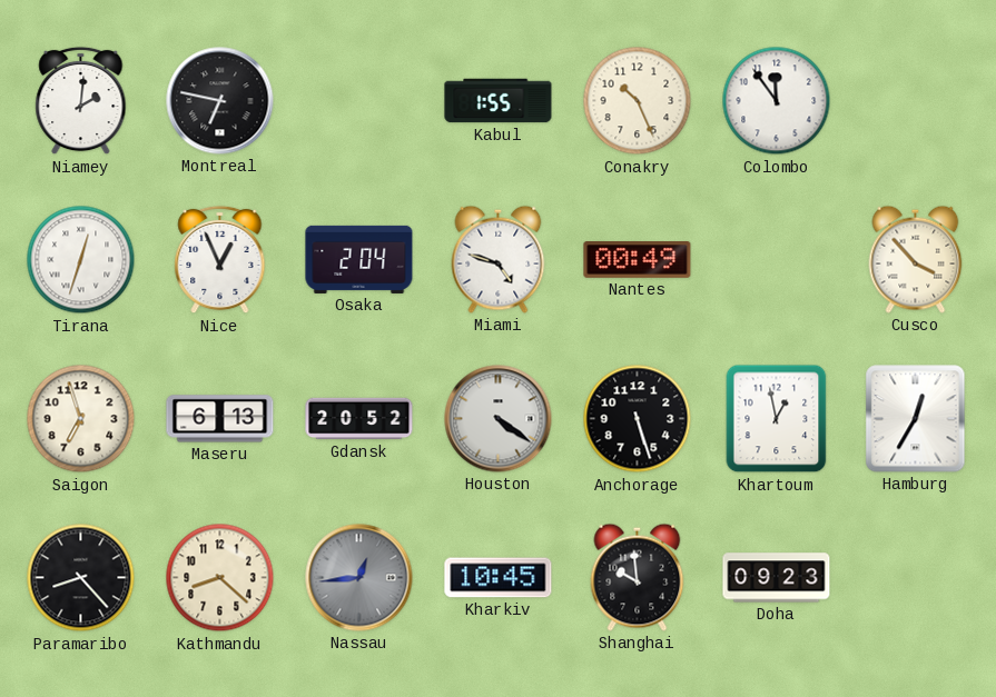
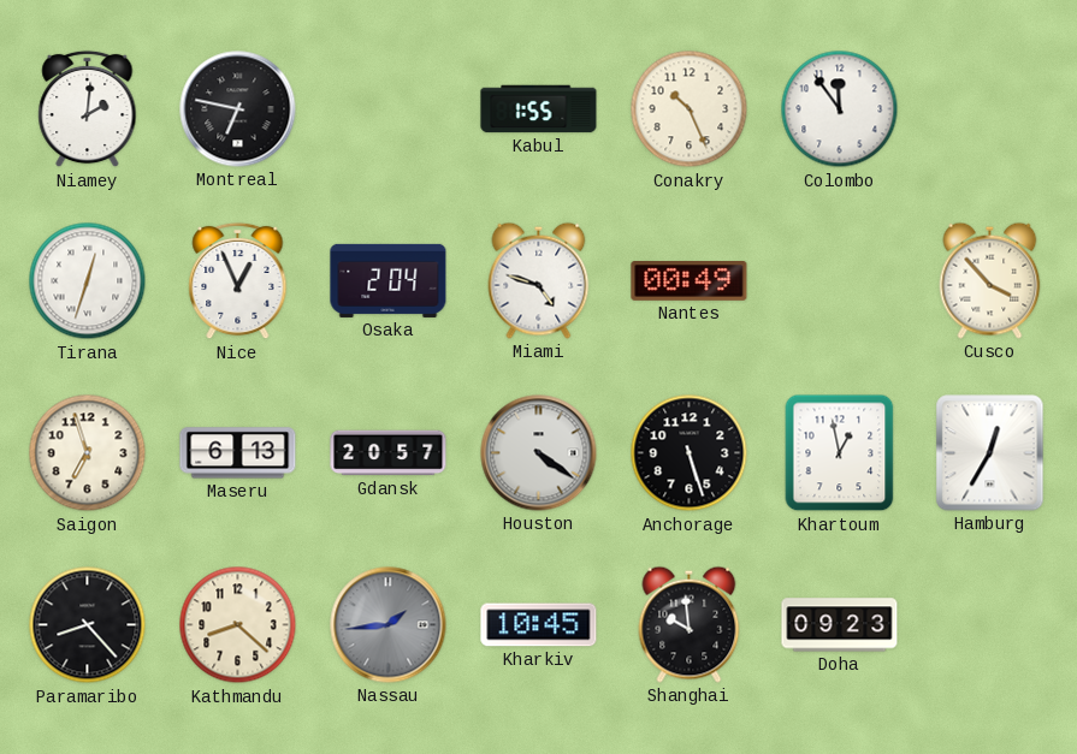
Gdansk: 20:52 -> 20:57 (389, 453)
Nassau: 12:44 -> 1:44 (389, 625)
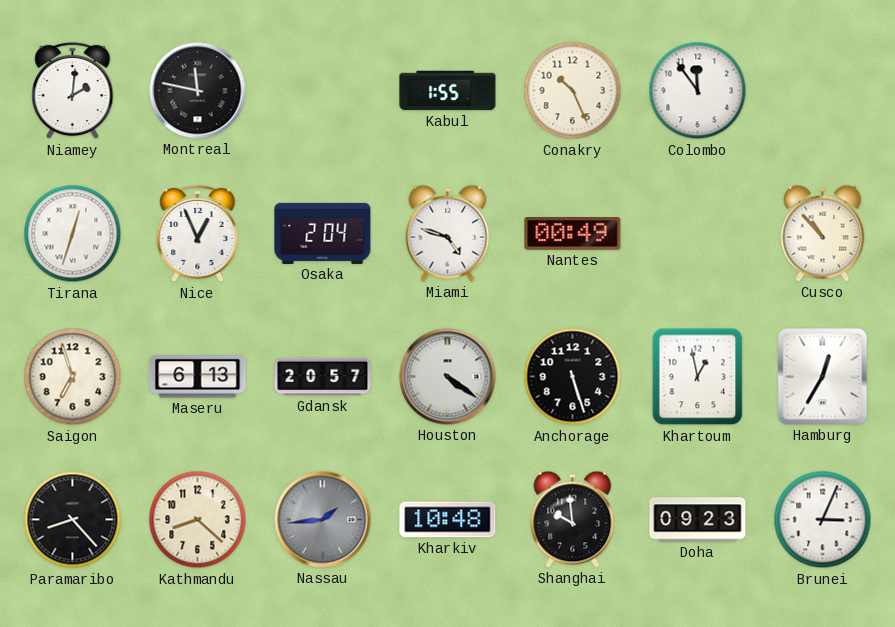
Montreal: 6:47 -> 11:47 (198, 91)
Cusco: 3:53 -> 10:53 (823, 233)
Kharkiv: 10:45 -> 10:48 (448, 520)
Brunei: none -> 3:04 (823, 520)
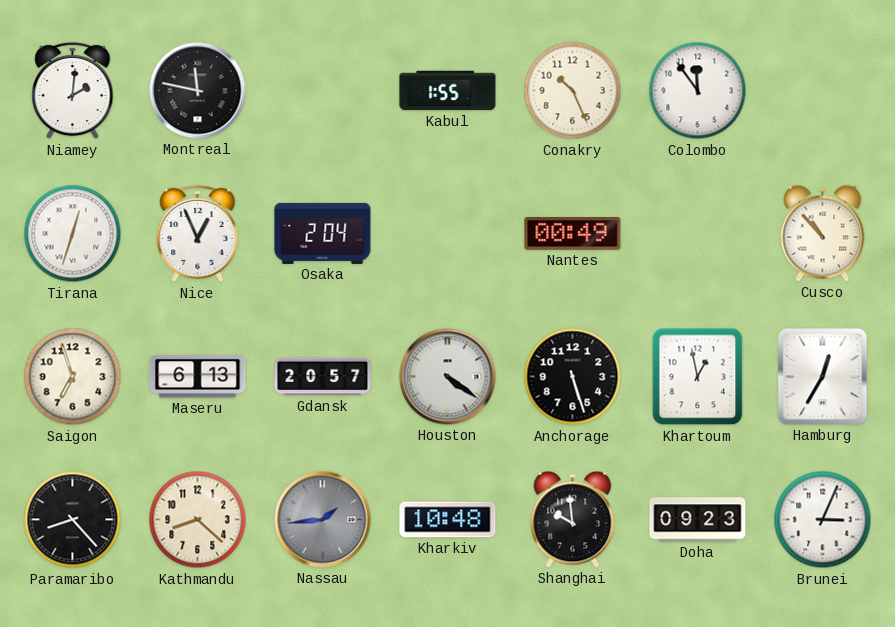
Miami: 4:48 -> none (448, 233)
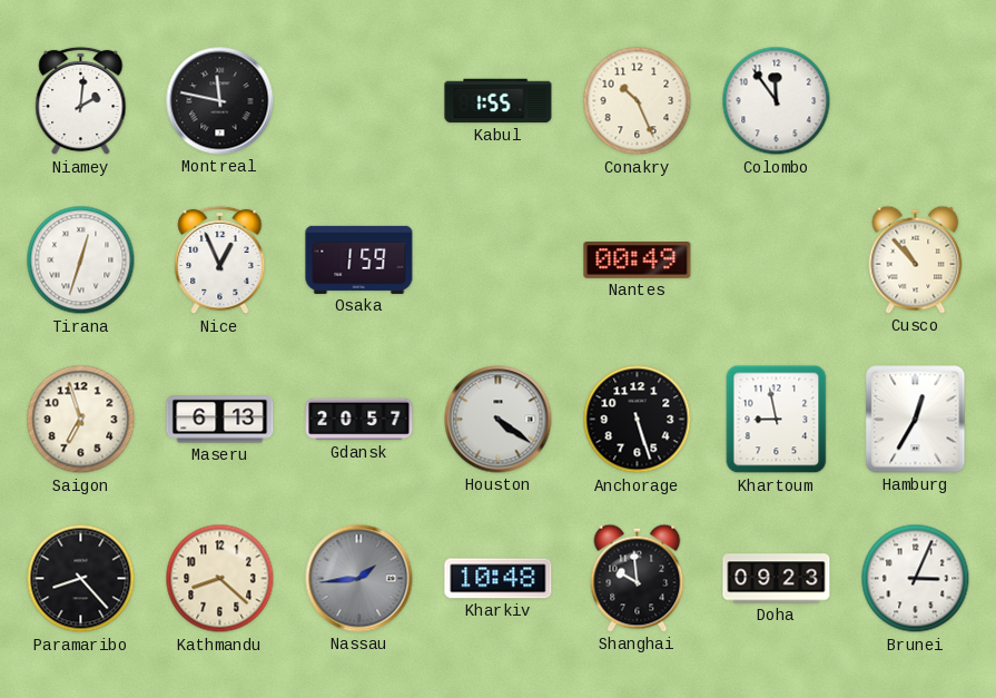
Osaka: 2:04 -> 1:59 (359, 259)
Khartoum: 12:58 -> 8:58 (777, 420)
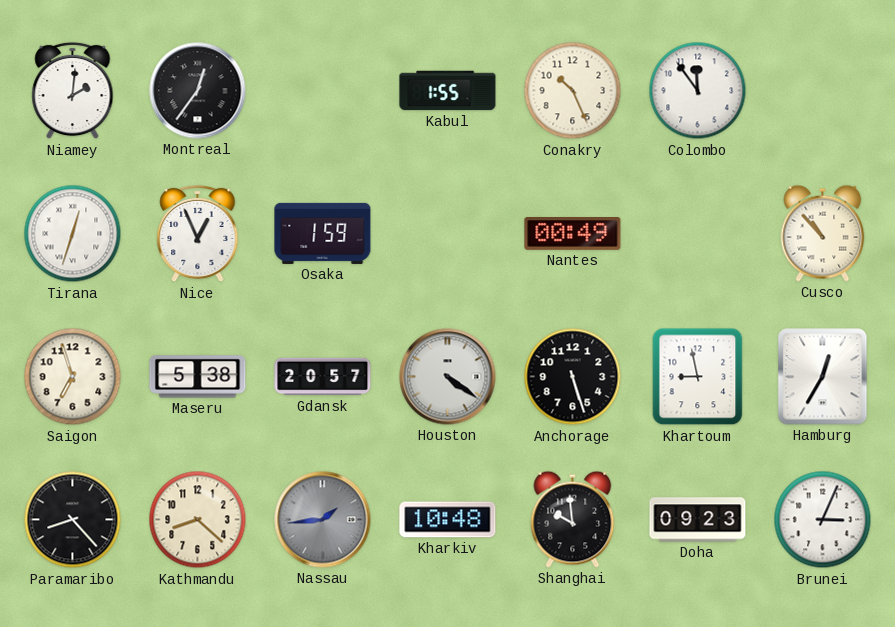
Montreal: 11:47 -> 12:36 (198, 91)
Maseru: 6:13 -> 5:38 (198, 377)
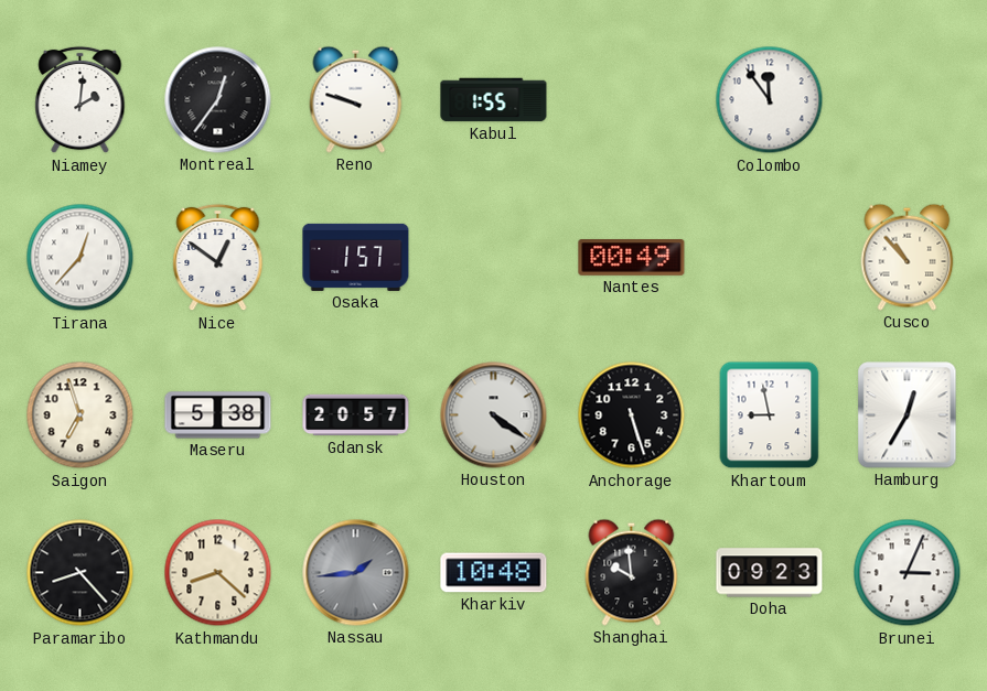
Reno: none -> 9:48 (356, 99)
Conakry: 10:26 -> none (573, 91)
Tirana: 12:33 -> 12:37 (81, 258)
Nice: 12:56 -> 12:51 (218, 258)
Osaka: 1:59 -> 1:57 (356, 257)
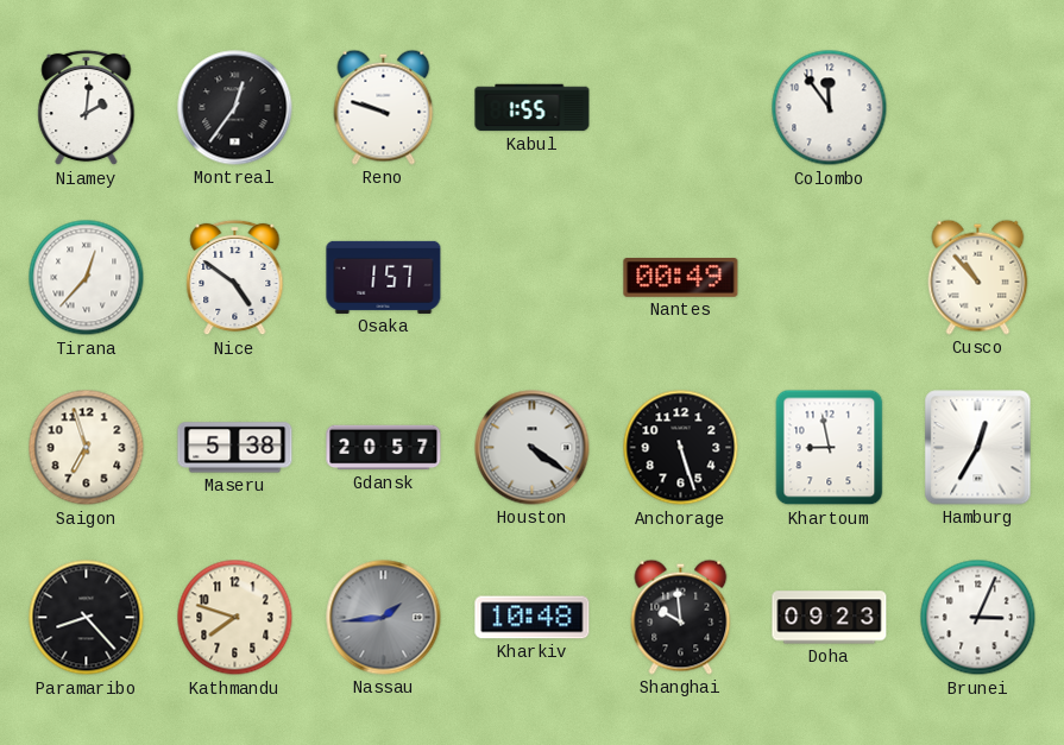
Nice: 12:51 -> 4:51 (235, 278)
Kathmandu: 8:22 -> 7:48 (235, 618)
